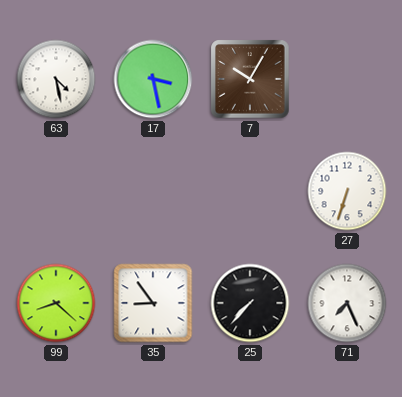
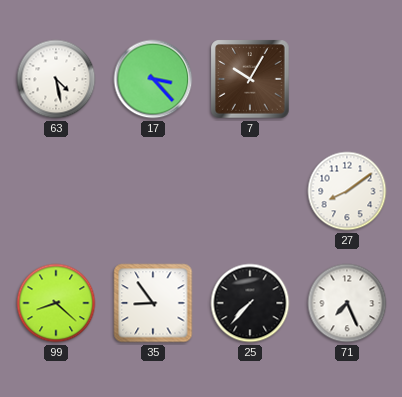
17: 3:28 -> 3:23 (153, 79)
27: 6:33 -> 8:09 (347, 191)
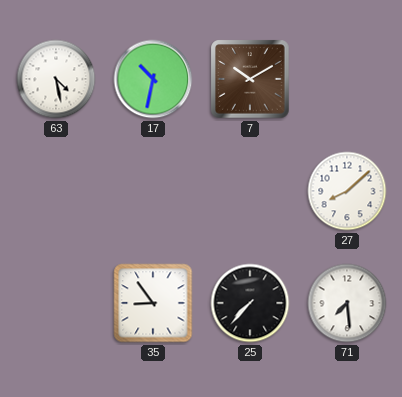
17: 3:23 -> 10:32 (153, 79)
7: 10:05 -> 10:10 (250, 79)
27: 8:09 -> 8:08 (347, 191)
99: 8:22 -> none (56, 303)
71: 7:26 -> 7:29 (347, 303)
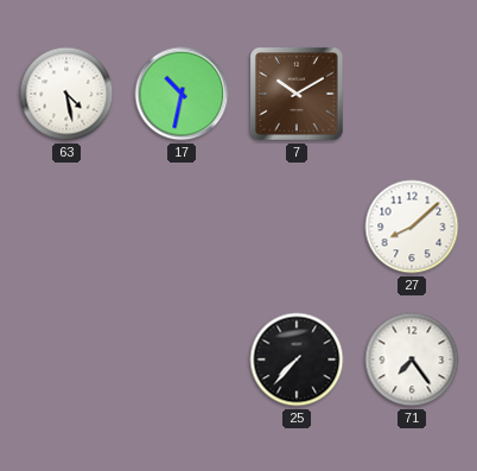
35: 8:54 -> none (153, 303)
71: 7:29 -> 7:24 (412, 359)
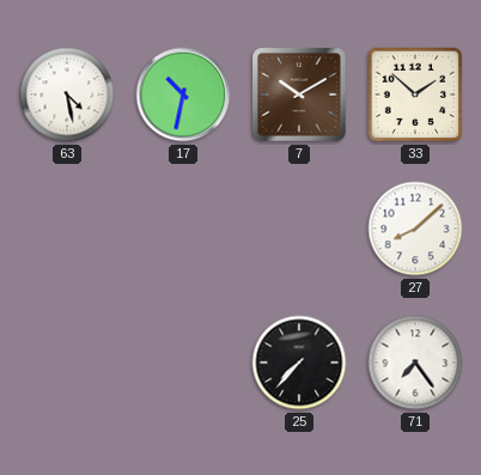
33: none -> 1:52 (415, 95)
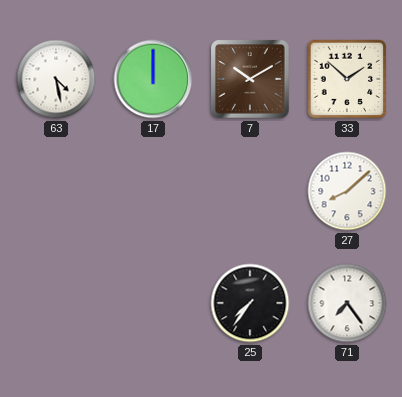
17: 10:32 -> 12:00 (153, 79)
25: 7:37 -> 7:36 (250, 303)
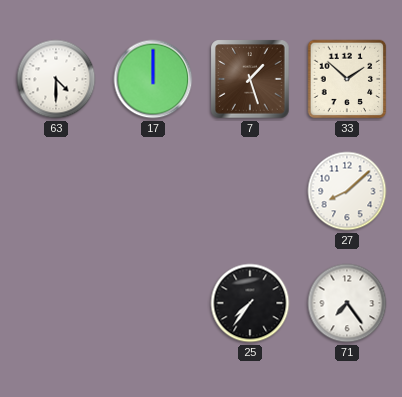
63: 4:28 -> 4:30 (56, 79)
7: 10:10 -> 1:27 (250, 79)
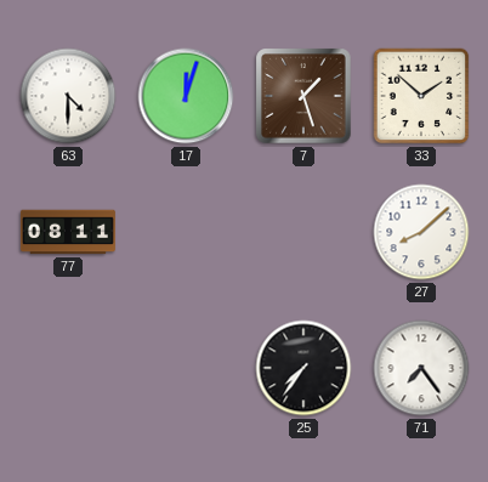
17: 12:00 -> 12:03 (186, 96)
77: none -> 08:11 (68, 232)
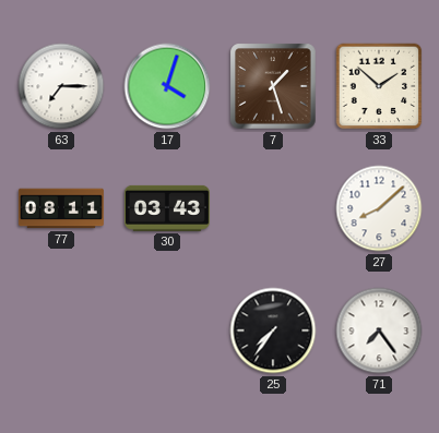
63: 4:30 -> 7:15 (61, 86)
17: 12:03 -> 4:03 (167, 86)
30: none -> 03:43 (167, 208)
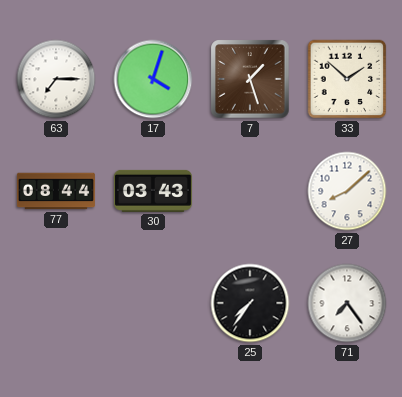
77: 08:11 -> 08:44 (56, 191)
